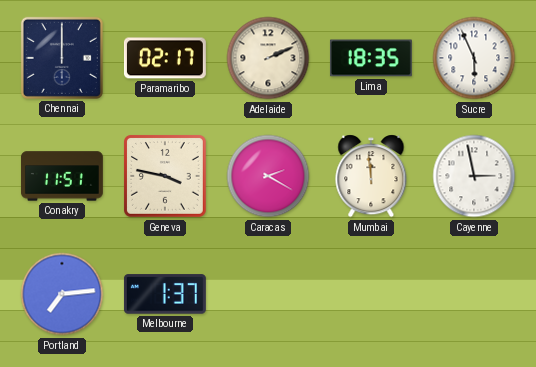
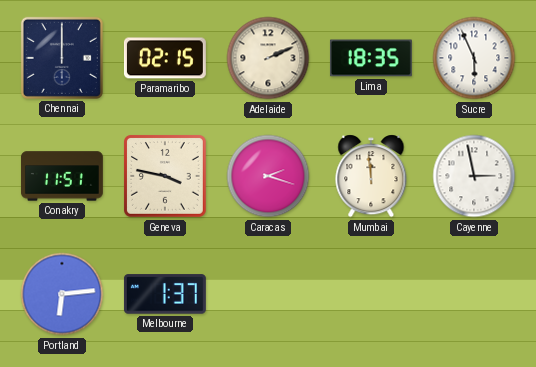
Paramaribo: 02:17 -> 02:15 (165, 58)
Caracas: 2:20 -> 2:18 (268, 176)
Portland: 7:14 -> 6:14 (62, 294)
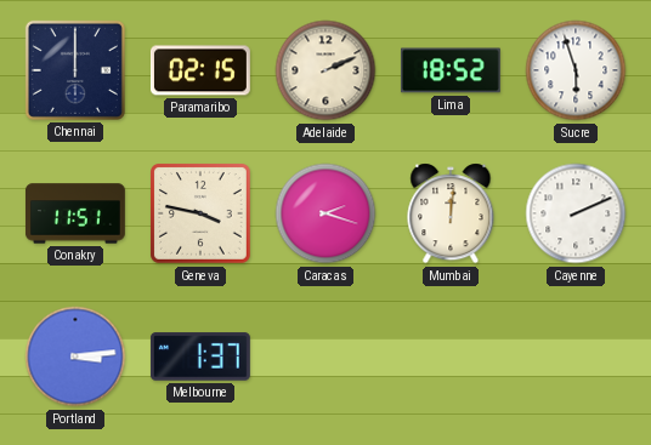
Lima: 18:35 -> 18:52 (451, 70)
Sucre: 5:56 -> 5:57 (576, 70)
Mumbai: 11:59 -> 12:01 (451, 213)
Cayenne: 2:58 -> 2:11 (576, 213)
Portland: 6:14 -> 3:14 (75, 356)
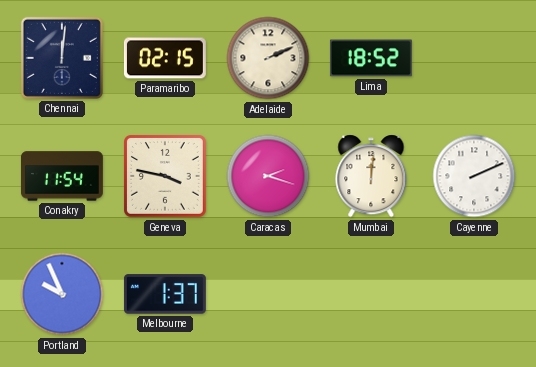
Chennai: 12:00 -> 12:01 (62, 58)
Sucre: 5:57 -> none (576, 70)
Conakry: 11:51 -> 11:54 (62, 176)
Portland: 3:14 -> 9:56 (62, 294)
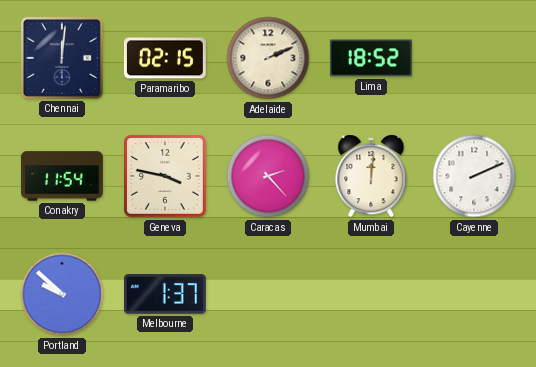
Caracas: 2:18 -> 2:23 (268, 176)
Portland: 9:56 -> 9:52 (62, 294)
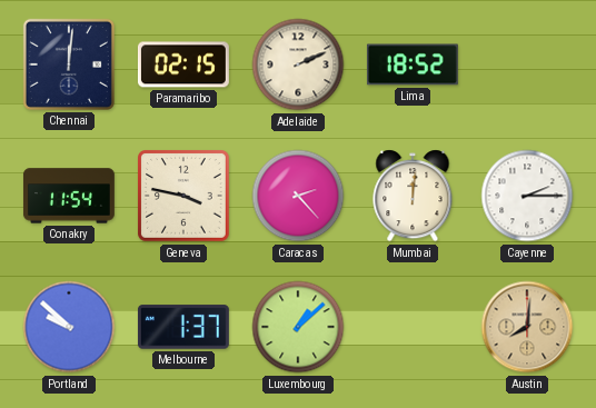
Cayenne: 2:11 -> 2:15 (527, 196)
Luxembourg: none -> 1:08 (298, 327)
Austin: none -> 8:01 (527, 327)
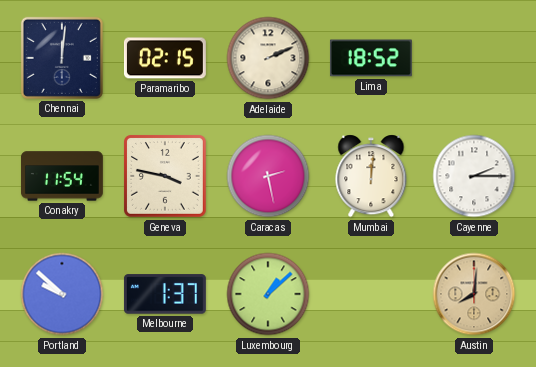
Caracas: 2:23 -> 2:28 (268, 176)
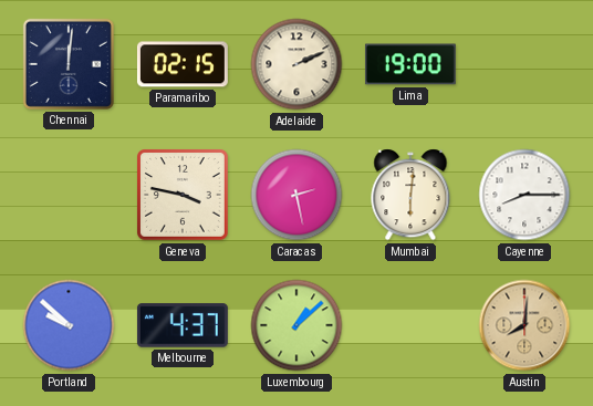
Lima: 18:52 -> 19:00 (410, 64)
Conakry: 11:54 -> none (62, 176)
Mumbai: 12:01 -> 6:01 (410, 195)
Cayenne: 2:15 -> 8:15 (524, 195)
Melbourne: 1:37 -> 4:37 (183, 325)
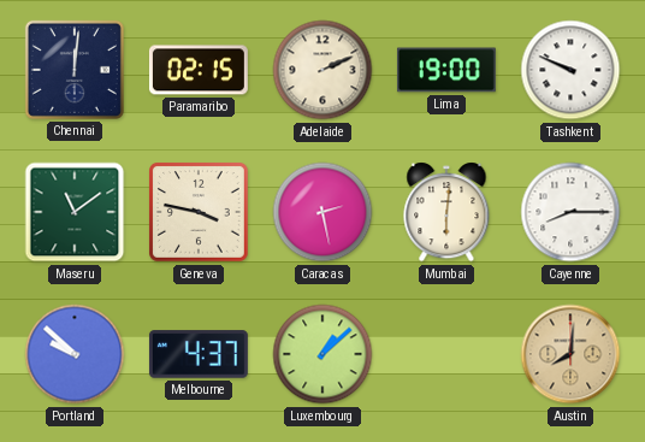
Tashkent: none -> 9:49 (570, 70)
Maseru: none -> 11:09 (75, 212)
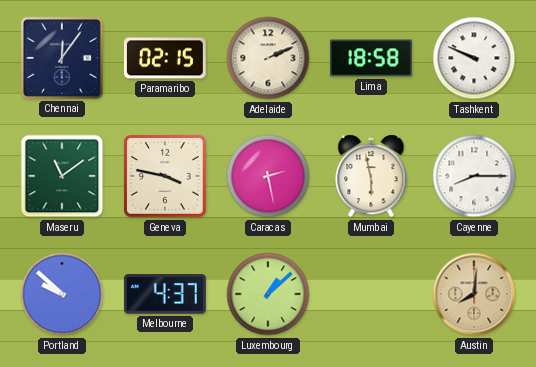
Chennai: 12:01 -> 12:06 (62, 58)
Lima: 19:00 -> 18:58 (371, 58)
Mumbai: 6:01 -> 5:58 (371, 176)
